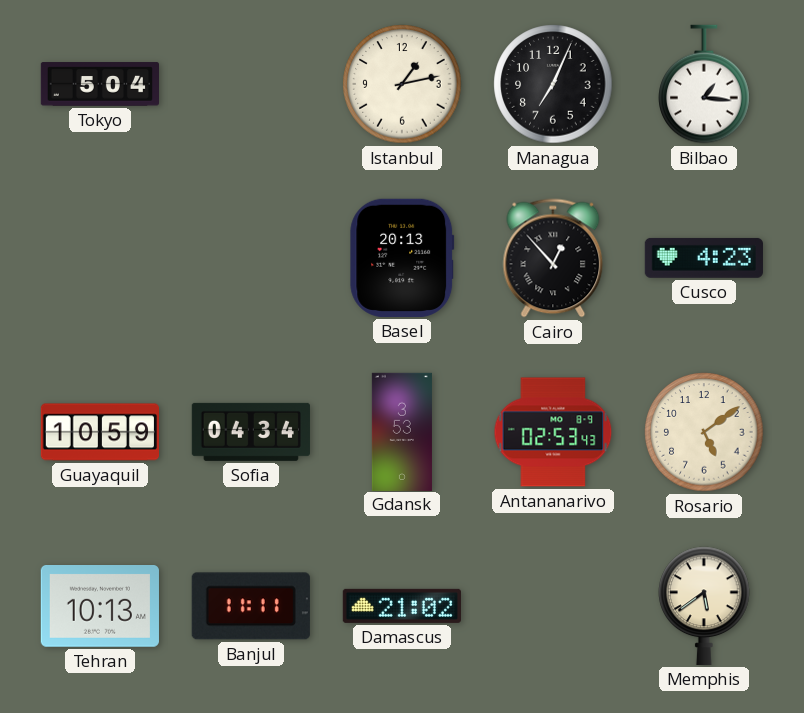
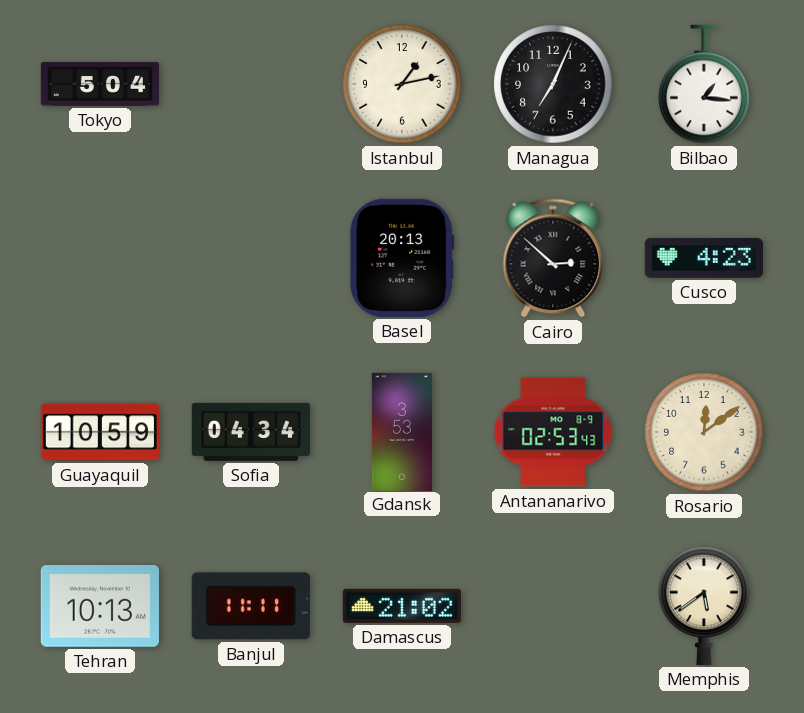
Cairo: 12:53 -> 2:52 (553, 258)
Rosario: 5:09 -> 12:09 (704, 432)
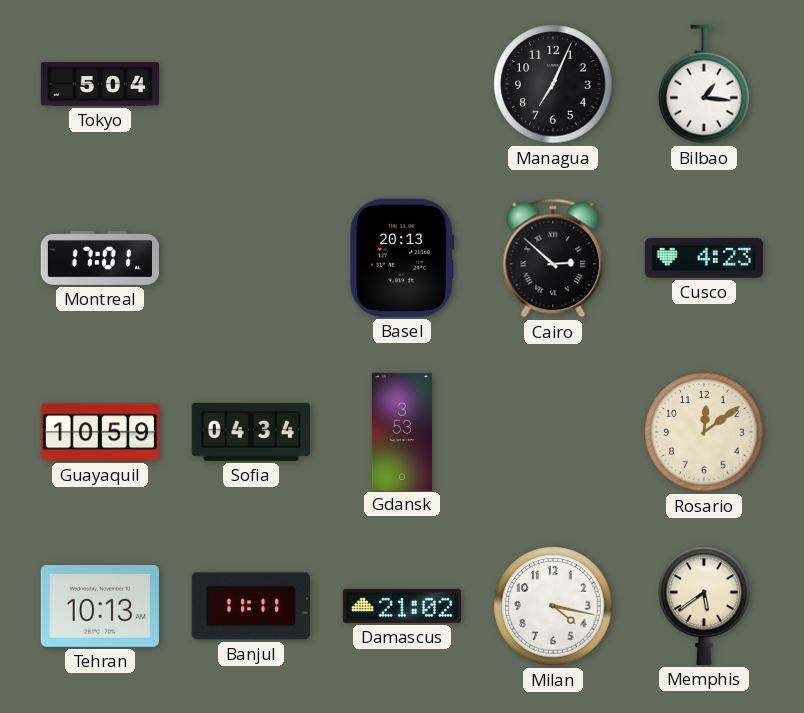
Istanbul: 1:13 -> none (402, 84)
Montreal: none -> 17:01 (100, 258)
Antananarivo: 02:53 -> none (553, 432)
Milan: none -> 4:17 (553, 606)
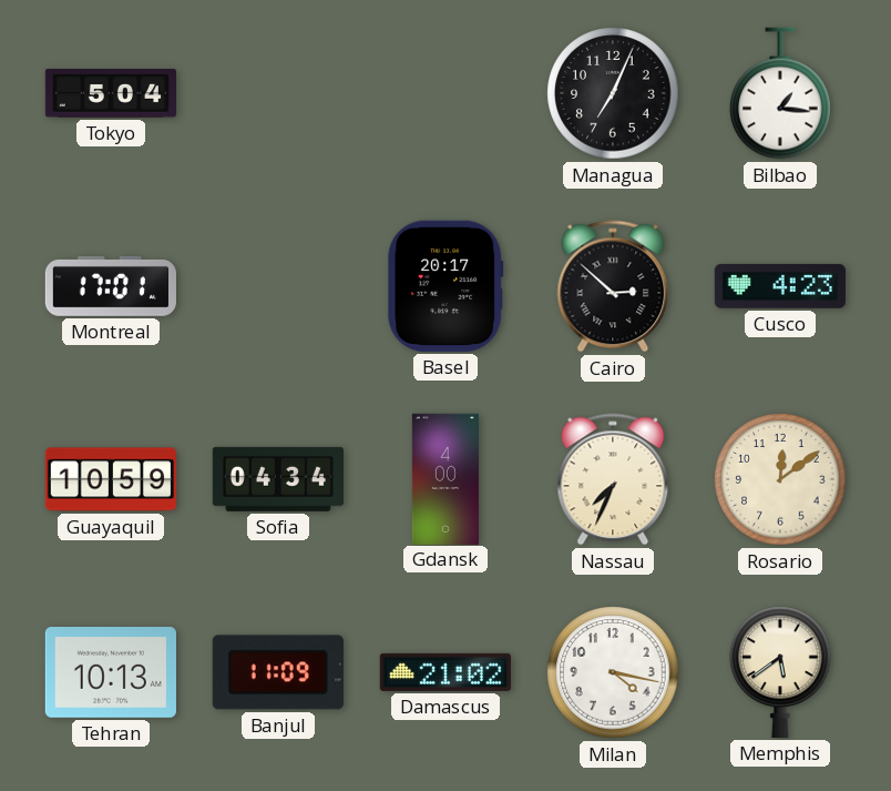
Basel: 20:13 -> 20:17 (445, 286)
Gdansk: 3:53 -> 4:00 (445, 478)
Nassau: none -> 7:34 (613, 479)
Banjul: 11:11 -> 11:09 (278, 672)
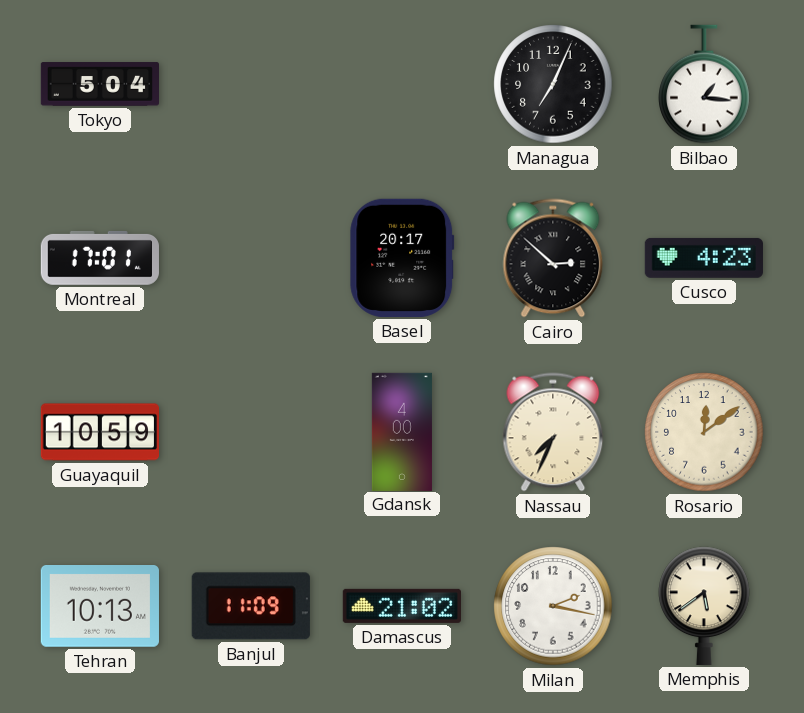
Sofia: 04:34 -> none (278, 479)
Milan: 4:17 -> 2:17 (553, 606)
